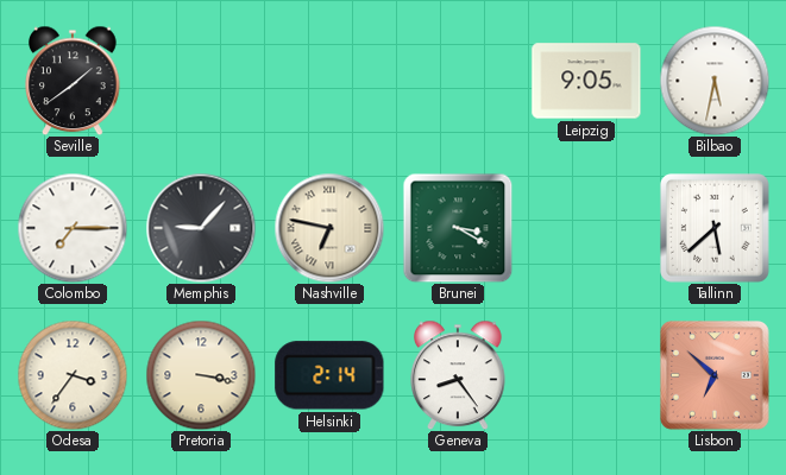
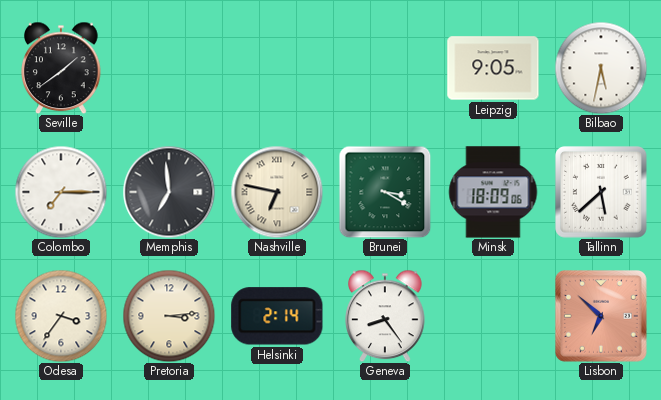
Memphis: 9:07 -> 6:59 (169, 192)
Minsk: none -> 18:09 (493, 192)
Pretoria: 3:17 -> 3:14 (169, 316)
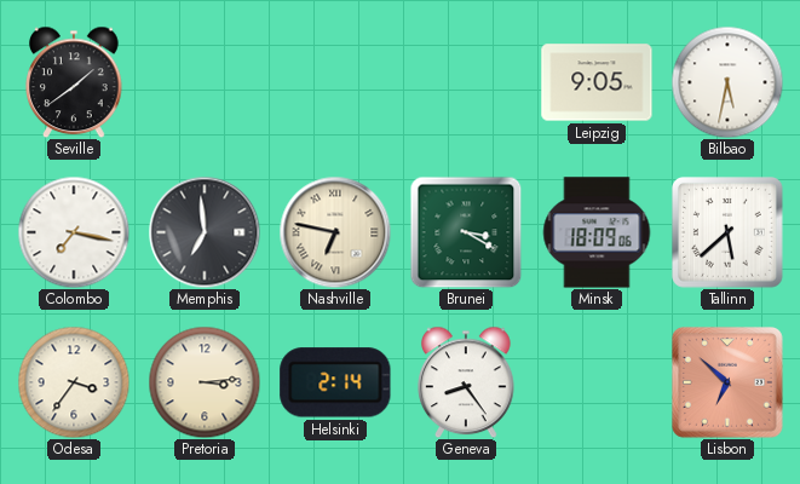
Colombo: 7:15 -> 7:17 (74, 232)
